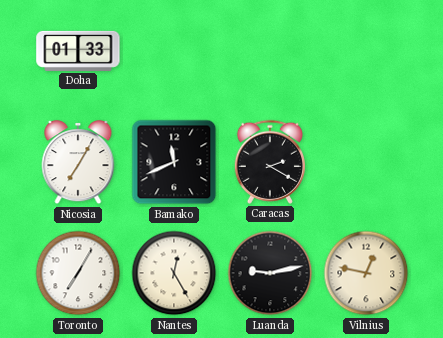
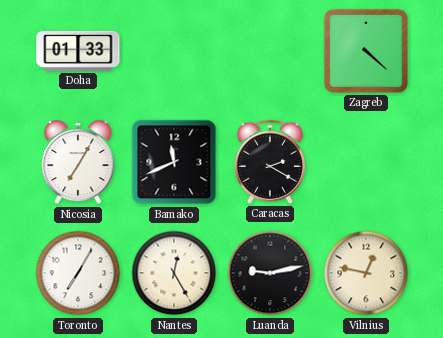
Zagreb: none -> 4:22 (366, 51)
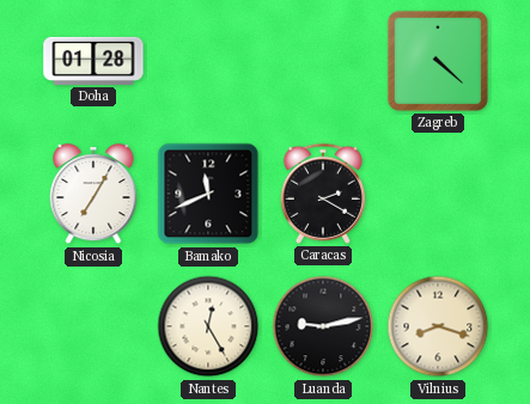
Doha: 01:33 -> 01:28 (93, 61)
Toronto: 7:05 -> none (78, 273)
Vilnius: 12:47 -> 8:18 (438, 326)
